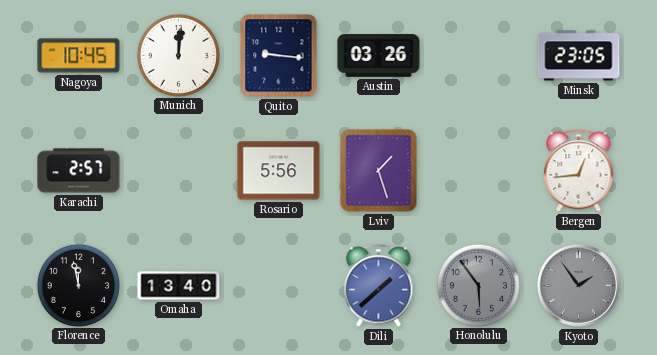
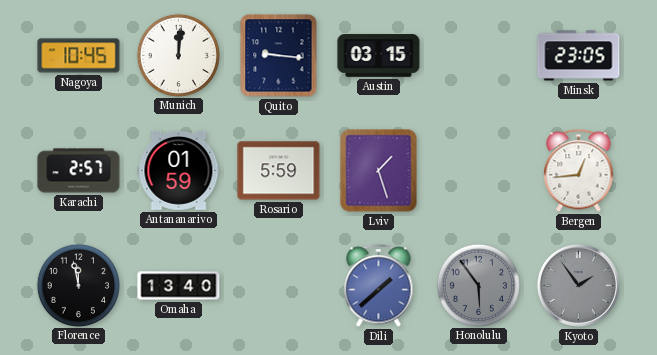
Austin: 03:26 -> 03:15 (379, 56)
Antananarivo: none -> 01:59 (179, 170)
Rosario: 5:56 -> 5:59 (279, 171)
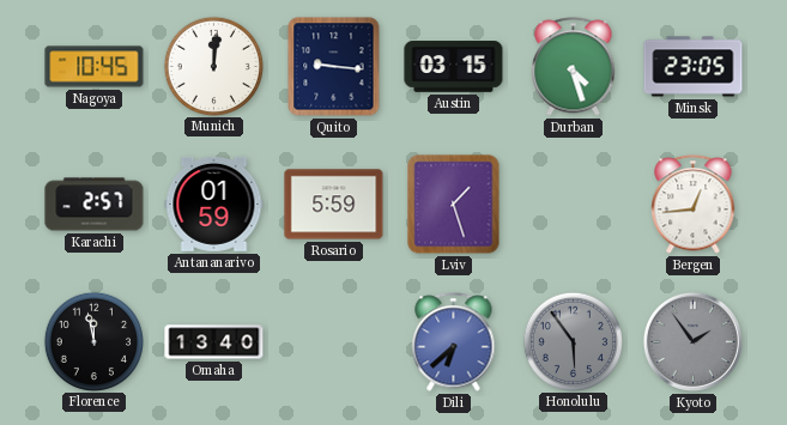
Durban: none -> 4:27 (574, 67)
Dili: 1:38 -> 6:38 (454, 342)
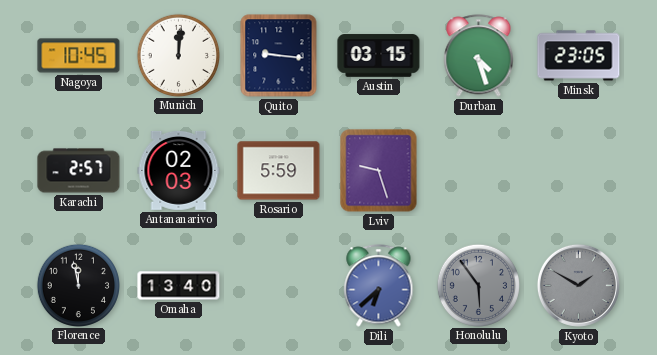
Antananarivo: 01:59 -> 02:03 (179, 170)
Lviv: 1:27 -> 9:27 (379, 171)
Bergen: 12:44 -> none (694, 205)
Kyoto: 1:54 -> 1:50 (578, 285)
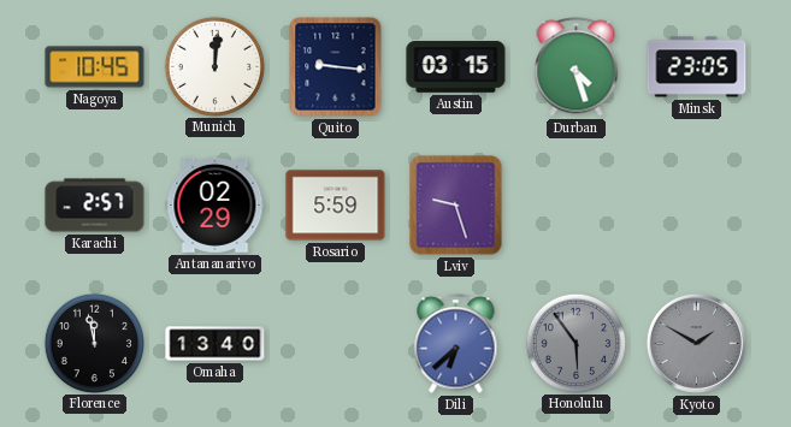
Antananarivo: 02:03 -> 02:29 (216, 204)
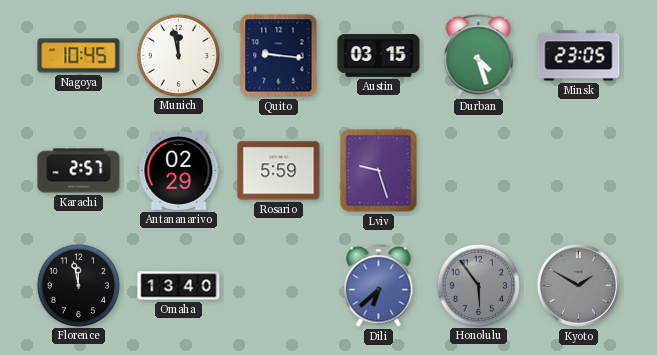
Munich: 12:01 -> 11:58 (178, 55)
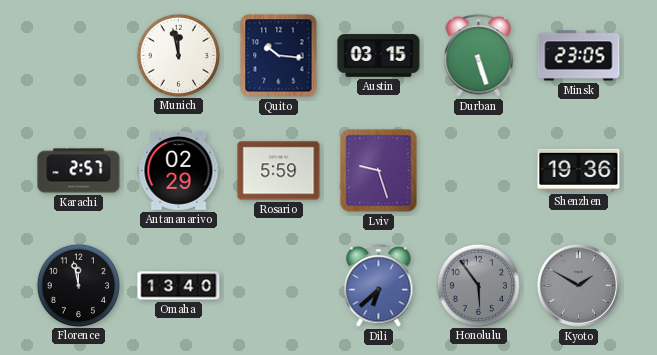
Nagoya: 10:45 -> none (79, 56)
Quito: 9:16 -> 10:16 (279, 56)
Durban: 4:27 -> 5:27 (479, 56)
Shenzhen: none -> 19:36 (579, 170)
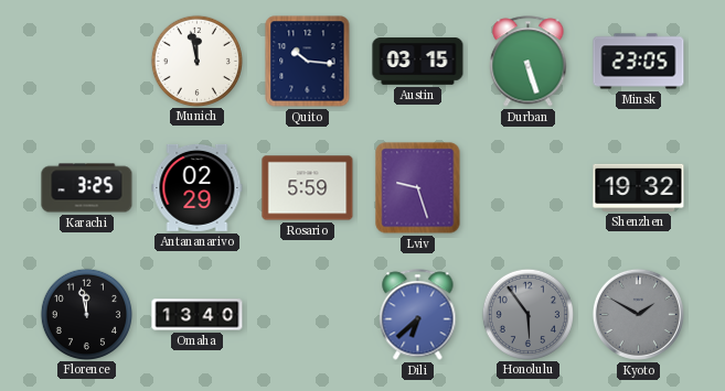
Karachi: 2:57 -> 3:25 (87, 188)
Shenzhen: 19:36 -> 19:32 (639, 187)
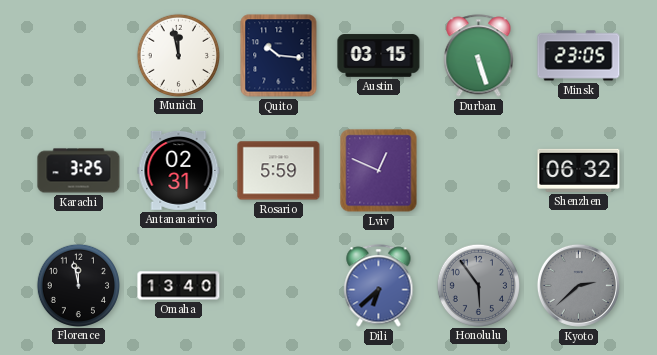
Antananarivo: 02:29 -> 02:31 (179, 170)
Lviv: 9:27 -> 12:49 (379, 171)
Shenzhen: 19:32 -> 06:32 (579, 170)
Kyoto: 1:50 -> 2:38 (578, 285)
